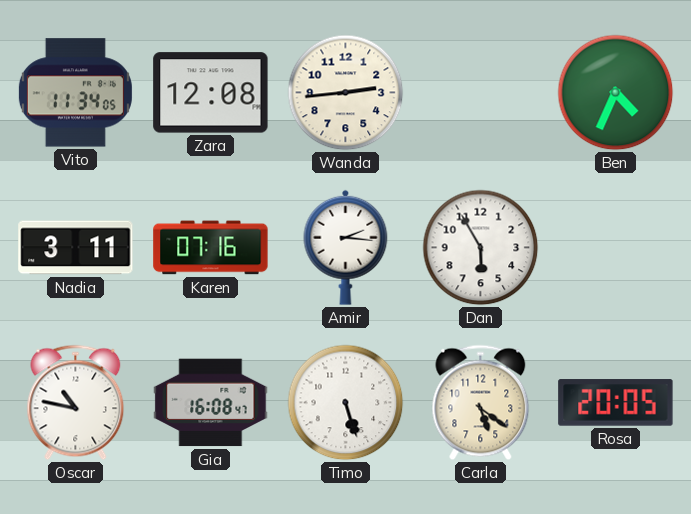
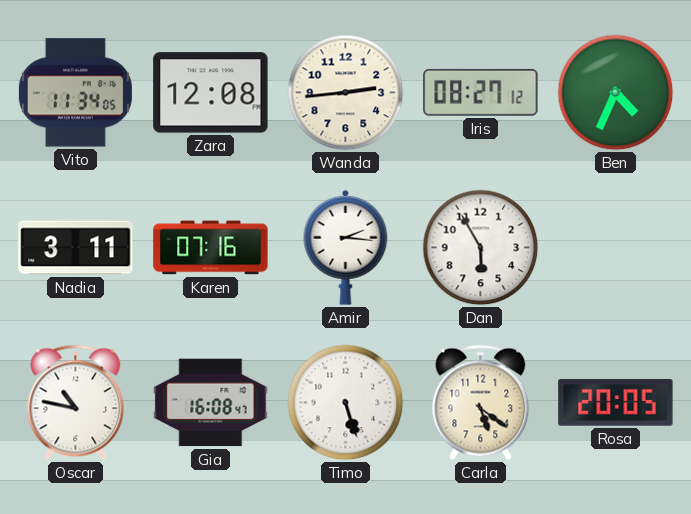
Iris: none -> 08:27 (481, 92)
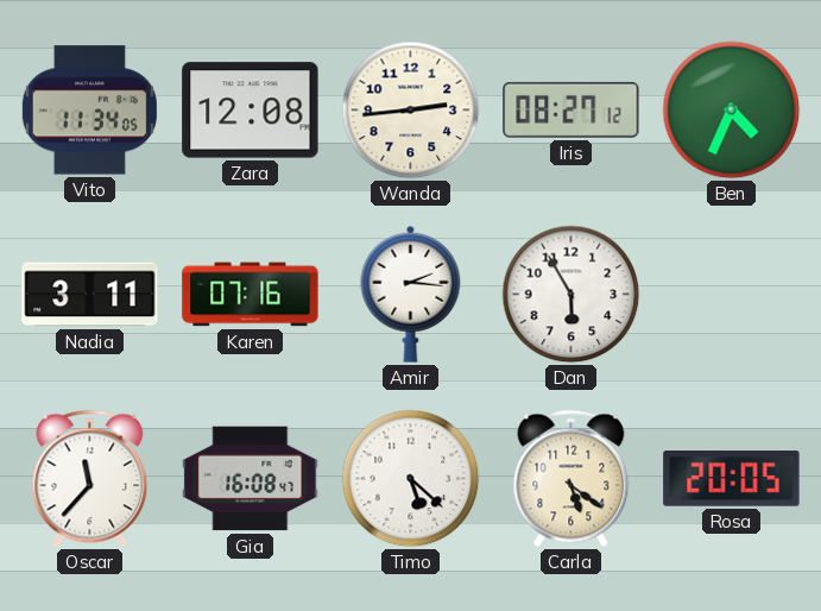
Oscar: 10:47 -> 11:37 (90, 479)
Timo: 5:27 -> 5:22 (411, 479)
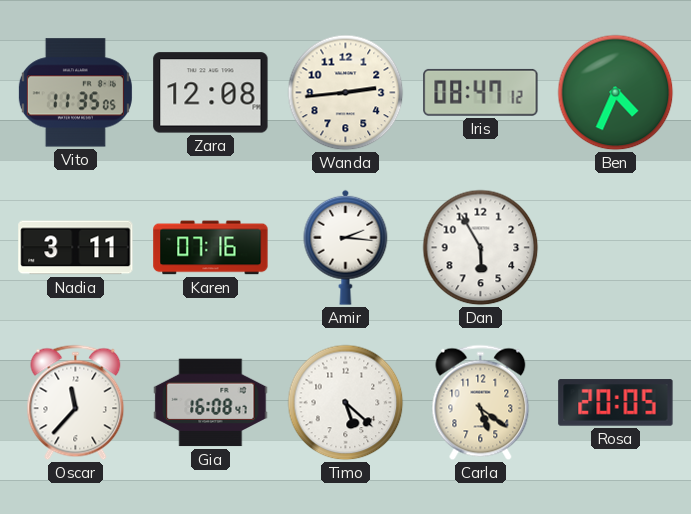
Vito: 11:34 -> 11:35 (75, 93)
Iris: 08:27 -> 08:47 (481, 92)
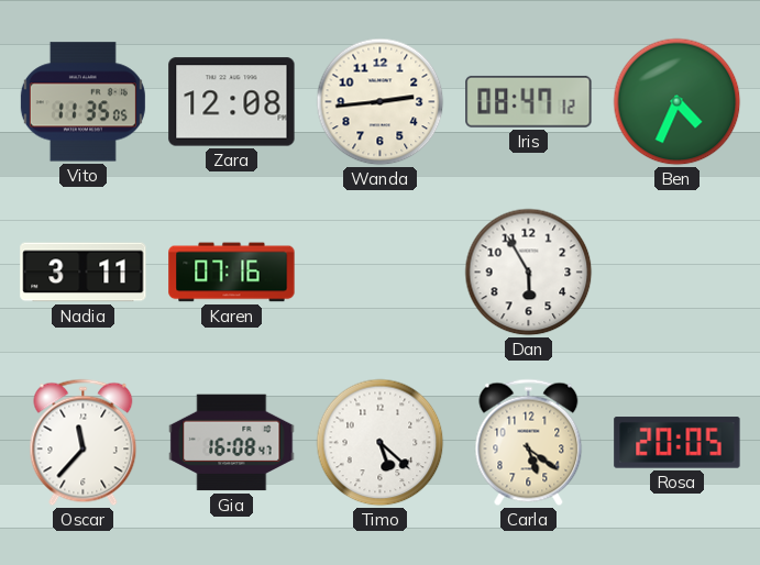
Amir: 2:16 -> none (346, 247)
